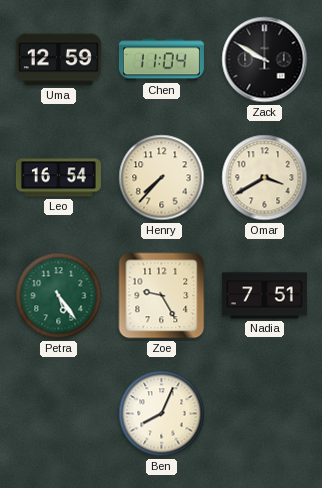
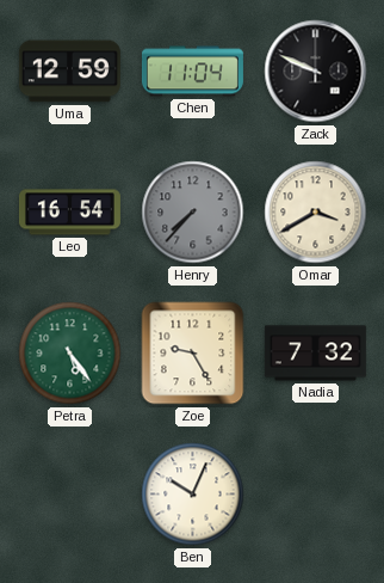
Zack: 9:50 -> 9:49 (316, 72)
Henry dial: cream -> grey (193, 213)
Nadia: 7:51 -> 7:32 (315, 354)
Ben: 8:04 -> 10:04 (193, 495)
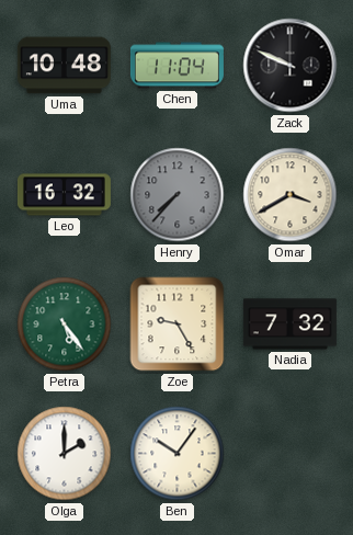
Uma: 12:59 -> 10:48 (64, 66)
Leo: 16:54 -> 16:32 (64, 195)
Olga: none -> 2:00 (65, 454)
Ben: 10:04 -> 10:06 (178, 454)
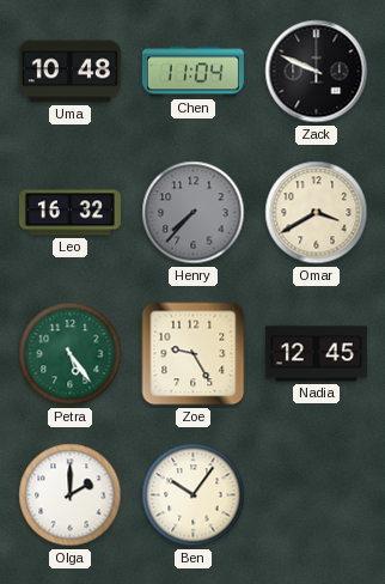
Nadia: 7:32 -> 12:45 (316, 354)
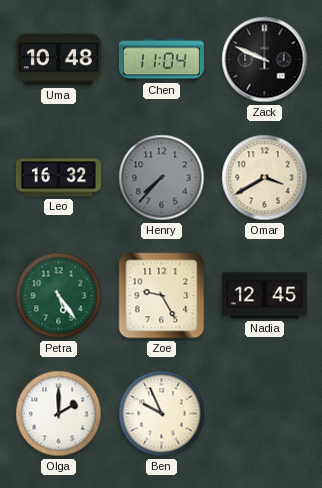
Ben: 10:06 -> 9:56 (162, 414)
